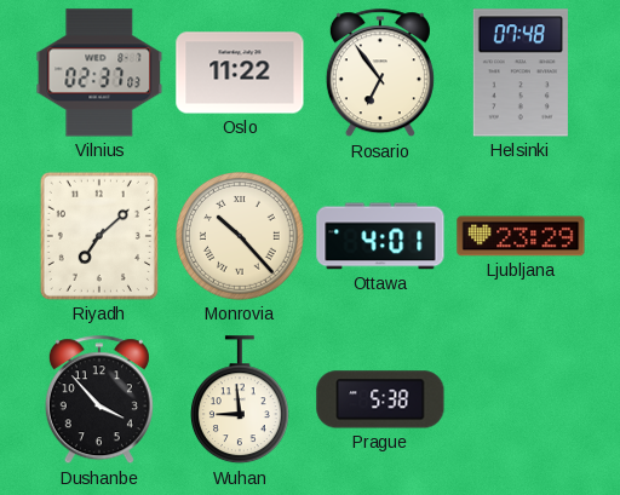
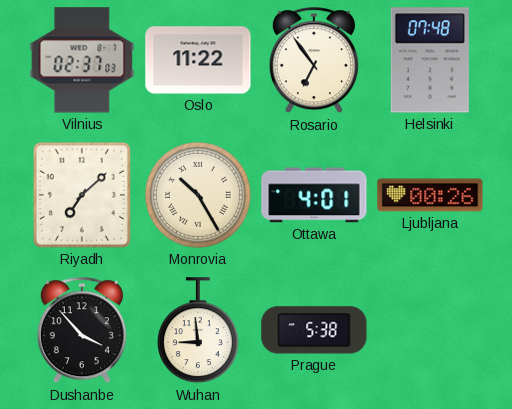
Monrovia: 10:23 -> 10:25 (199, 196)
Ljubljana: 23:29 -> 00:26 (430, 195)
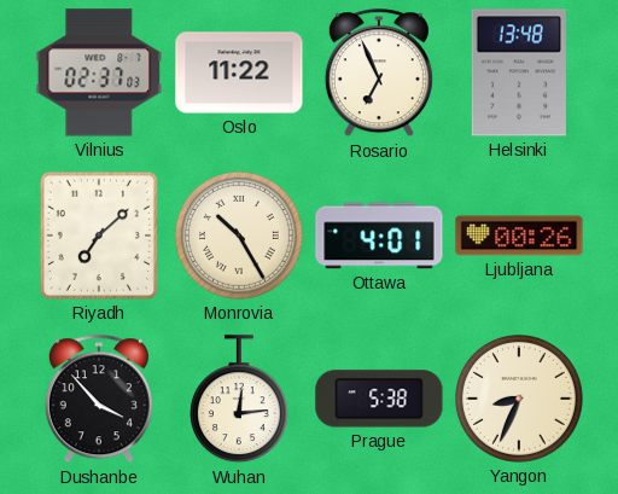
Rosario: 6:54 -> 6:56 (379, 74)
Helsinki: 07:48 -> 13:48 (519, 72)
Wuhan: 8:59 -> 12:14 (239, 400)
Yangon: none -> 8:34 (520, 400)
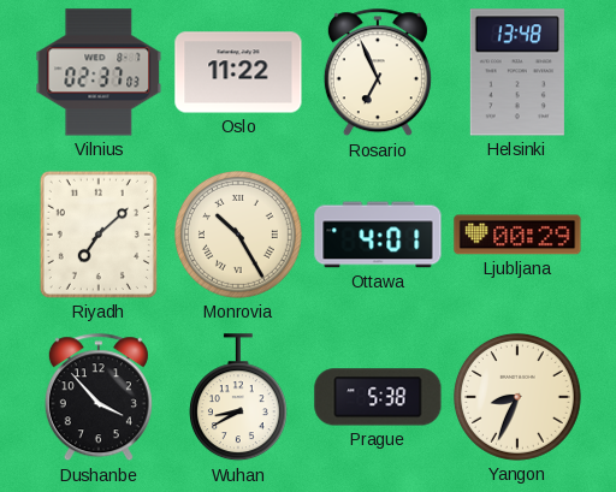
Ljubljana: 00:26 -> 00:29 (517, 235)
Wuhan: 12:14 -> 8:40 (238, 398)
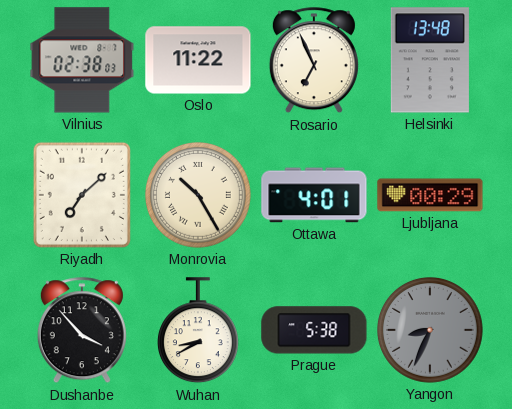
Vilnius: 02:37 -> 02:38 (82, 60)
Yangon dial: cream -> grey (431, 331)
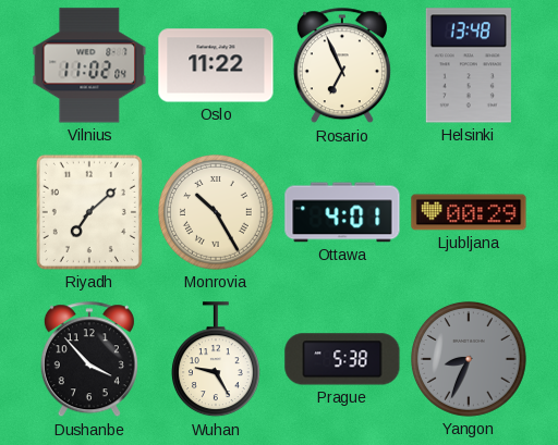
Vilnius: 02:38 -> 11:02 (89, 65)
Wuhan: 8:40 -> 9:25 (216, 360)
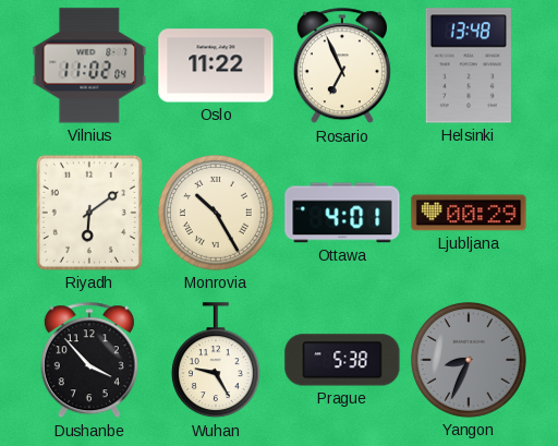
Riyadh: 7:08 -> 6:09 (89, 213)
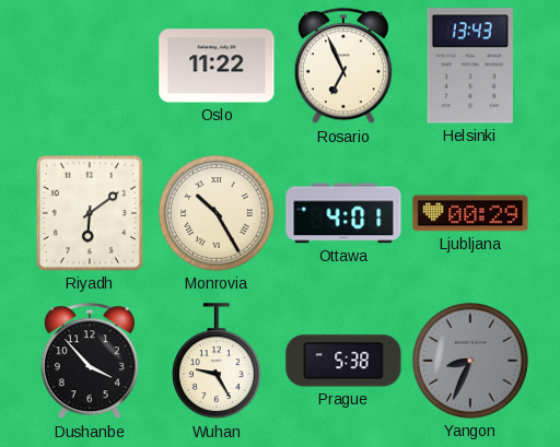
Vilnius: 11:02 -> none (89, 65)
Helsinki: 13:48 -> 13:43 (470, 66)
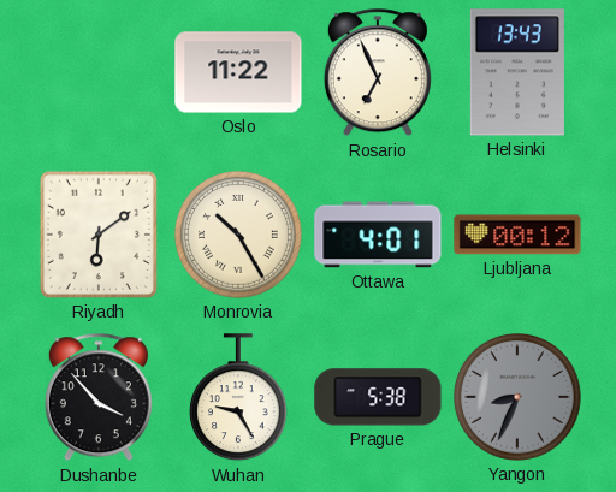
Ljubljana: 00:29 -> 00:12 (517, 235)
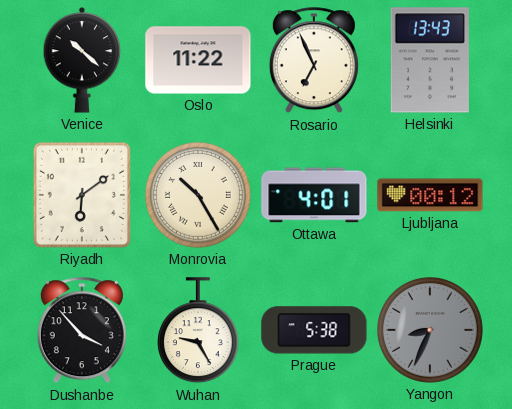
Venice: none -> 10:22 (82, 60)
